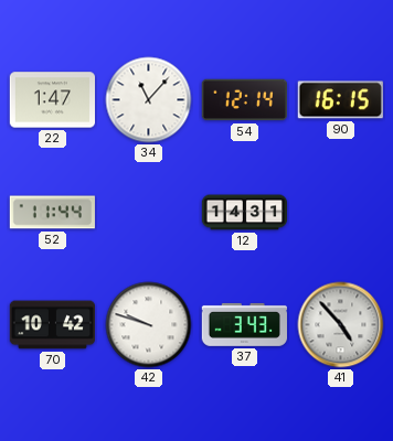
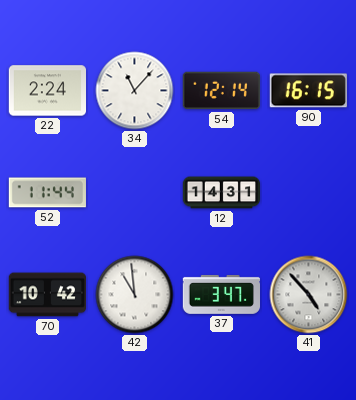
22: 1:47 -> 2:24 (47, 91)
42: 9:48 -> 10:59 (135, 295)
37: 3:43 -> 3:47 (221, 294)
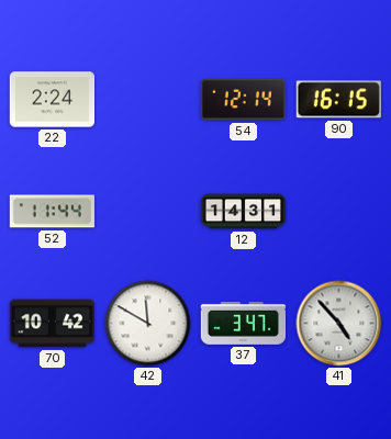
34: 11:07 -> none (135, 91)
42: 10:59 -> 11:50 (148, 324)
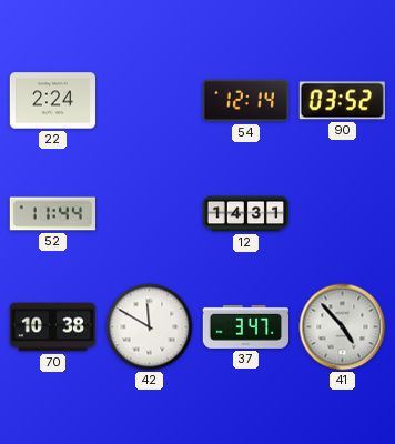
90: 16:15 -> 03:52 (342, 101)
70: 10:42 -> 10:38 (52, 327)
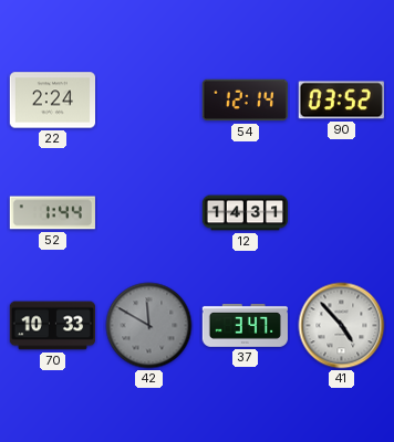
52: 11:44 -> 1:44 (52, 213)
70: 10:38 -> 10:33 (52, 326)
42 dial: white -> grey (149, 326)
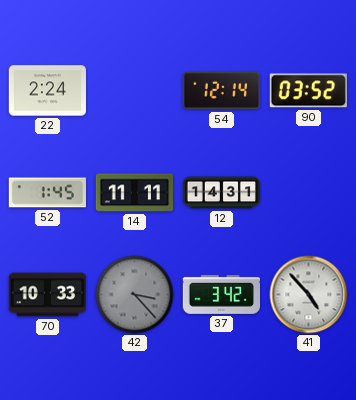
52: 1:44 -> 1:45 (47, 193)
14: none -> 11:11 (134, 193)
42: 11:50 -> 3:23 (135, 295)
37: 3:47 -> 3:42 (221, 294)
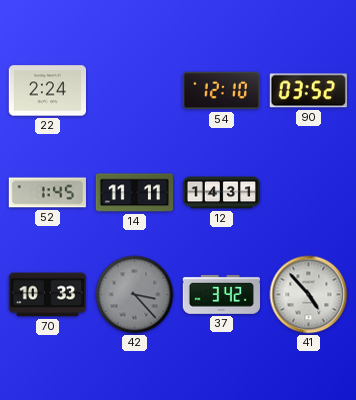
54: 12:14 -> 12:10 (221, 91)
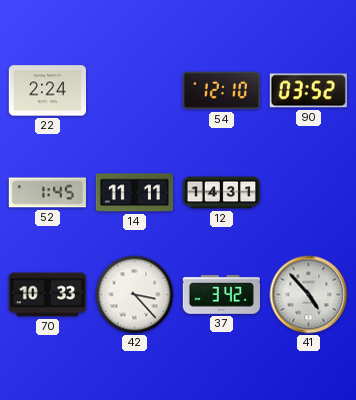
42 dial: grey -> white (135, 295)
